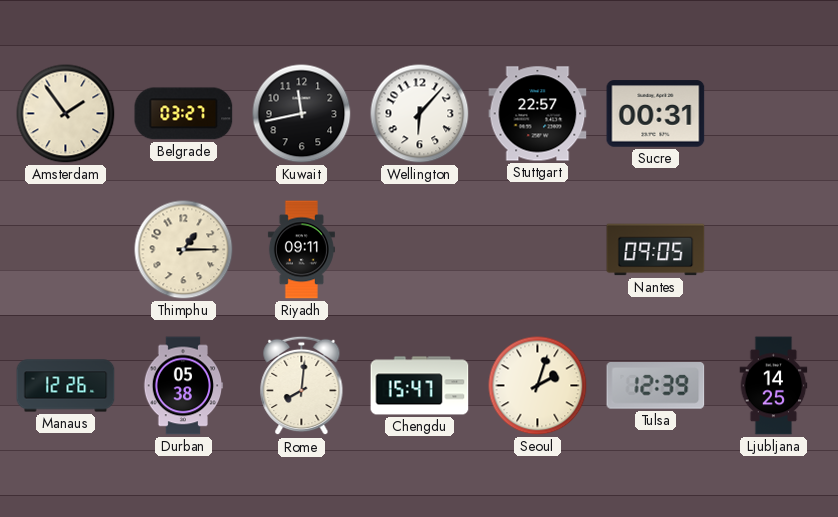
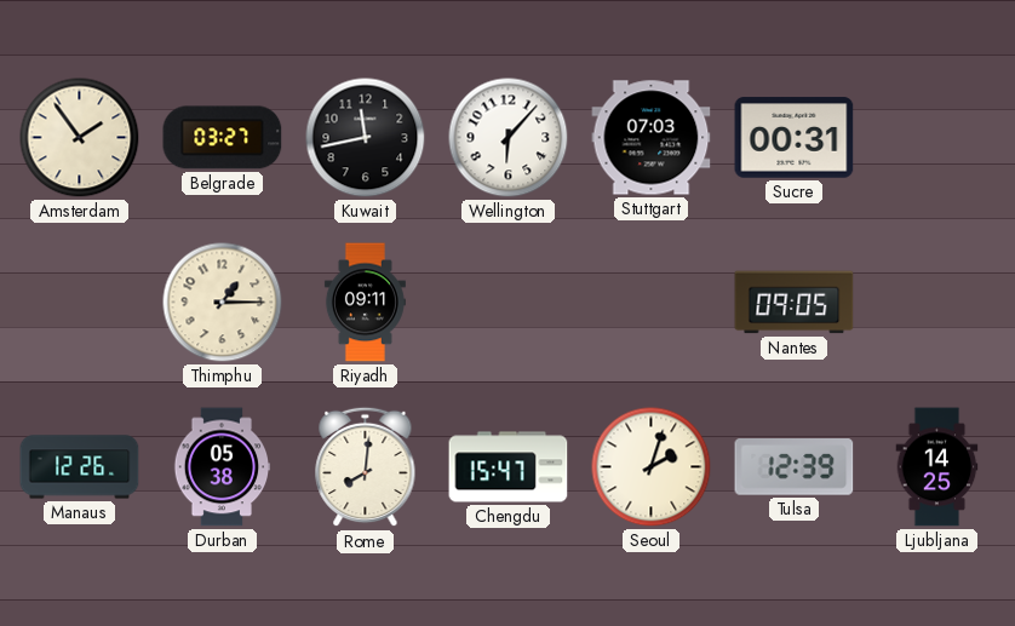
Stuttgart: 22:57 -> 07:03 (652, 138)
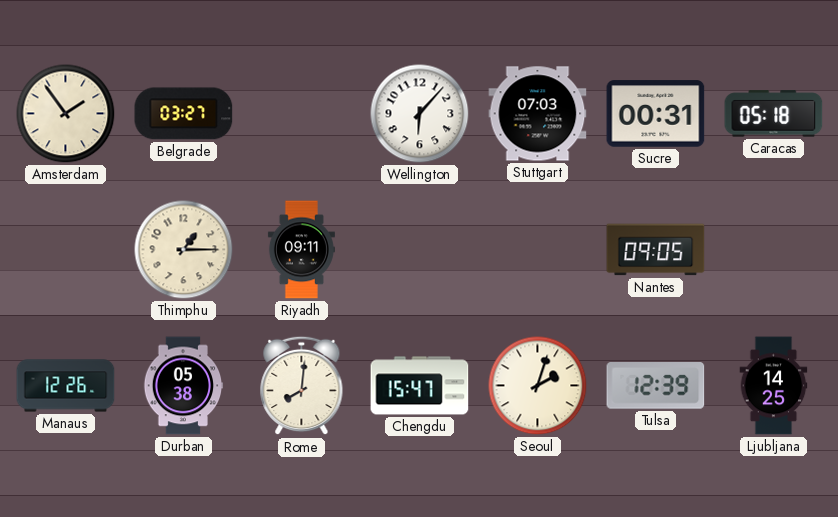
Kuwait: 11:43 -> none (366, 138)
Caracas: none -> 05:18 (774, 114)
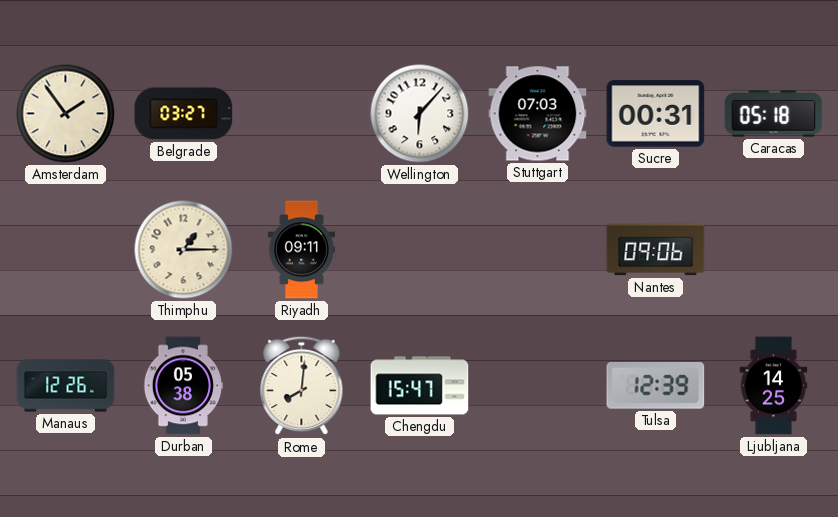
Nantes: 09:05 -> 09:06 (656, 250)
Seoul: 2:03 -> none (538, 386)
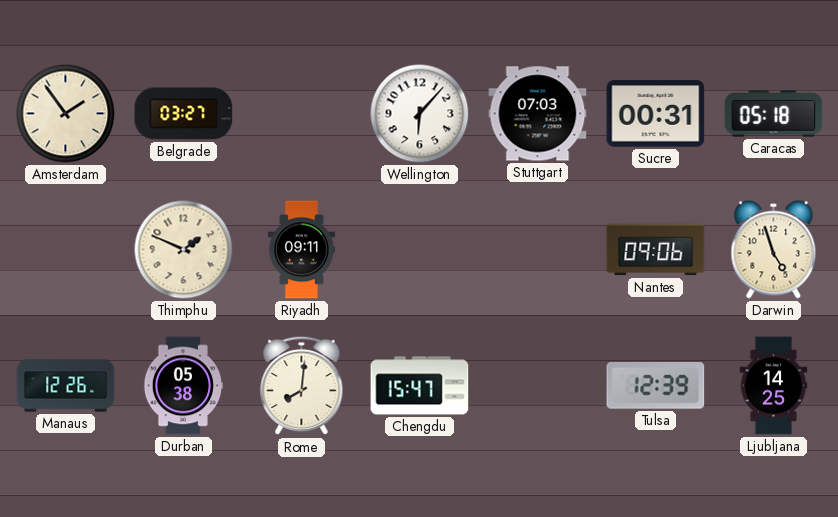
Thimphu: 1:15 -> 1:49 (184, 250)
Darwin: none -> 4:57 (774, 250)
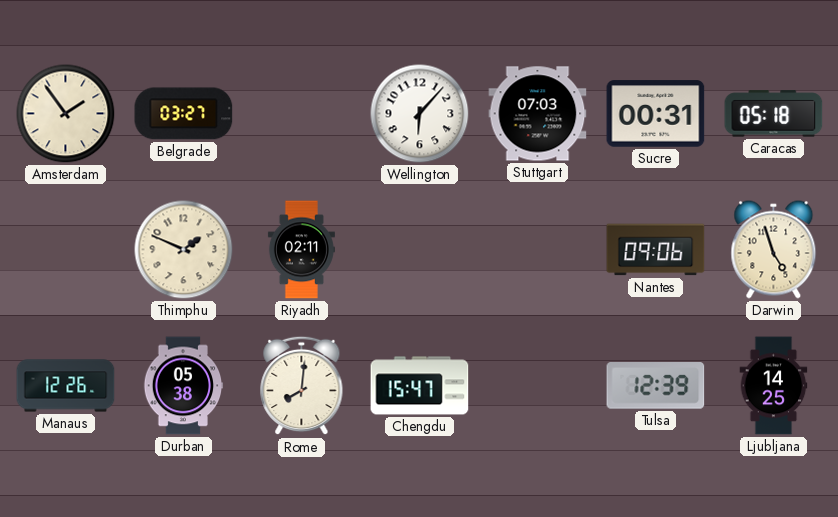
Riyadh: 09:11 -> 02:11 (301, 250)
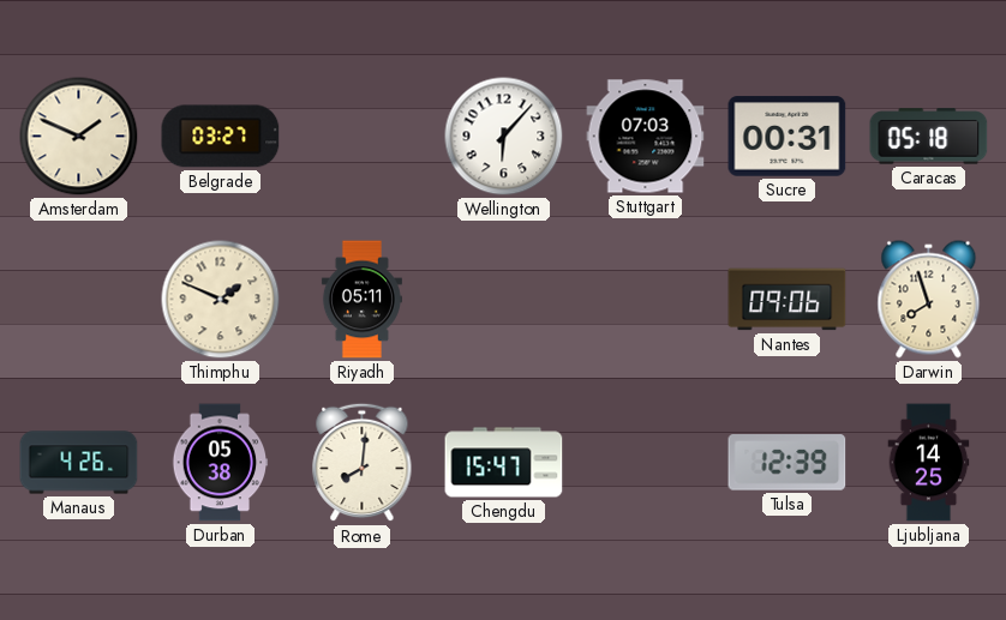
Amsterdam: 1:54 -> 1:49 (79, 137)
Riyadh: 02:11 -> 05:11 (361, 300)
Darwin: 4:57 -> 7:57 (929, 300)
Manaus: 12:26 -> 4:26 (79, 463)
